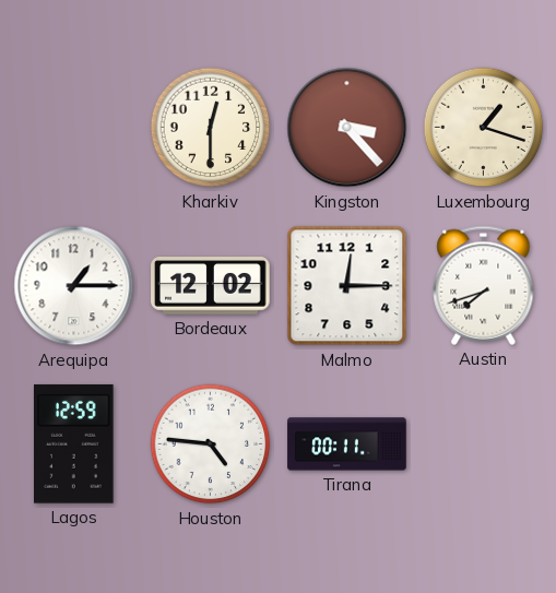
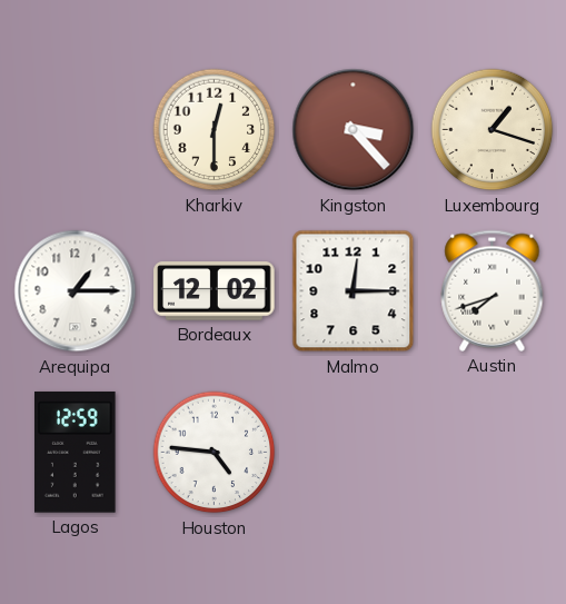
Tirana: 00:11 -> none (347, 444)
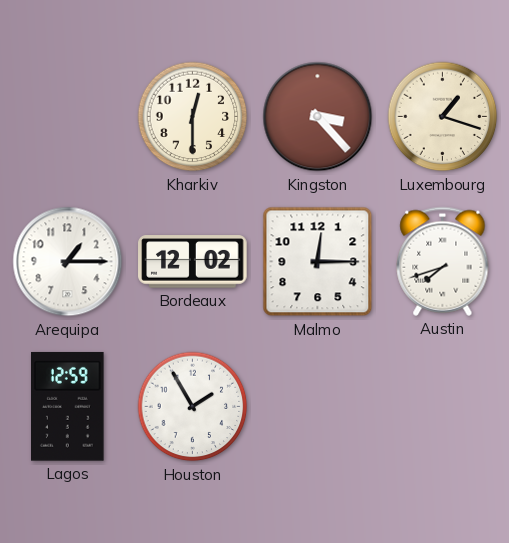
Houston: 4:46 -> 1:55 (193, 407)
